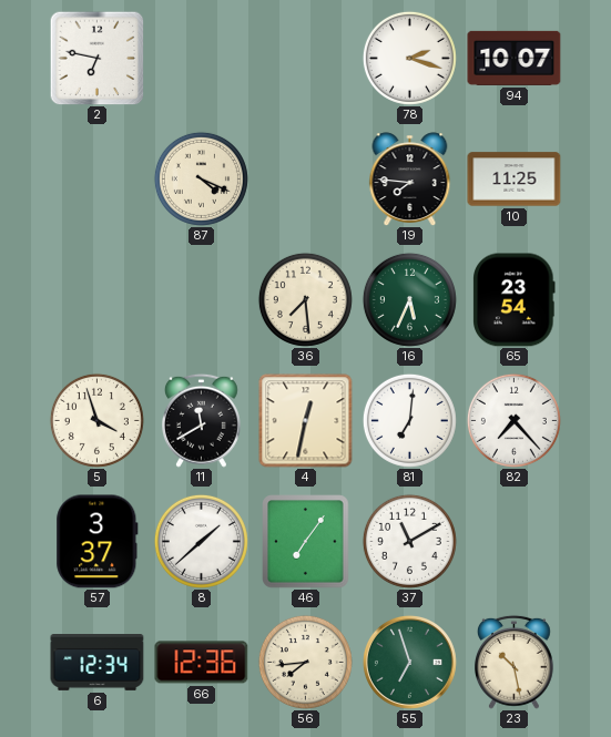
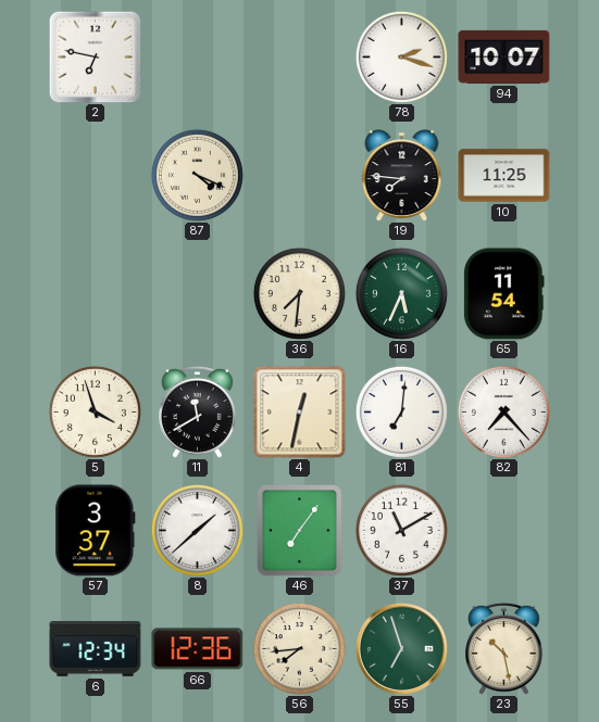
36: 7:29 -> 7:31 (299, 293)
65: 23:54 -> 11:54 (504, 294)
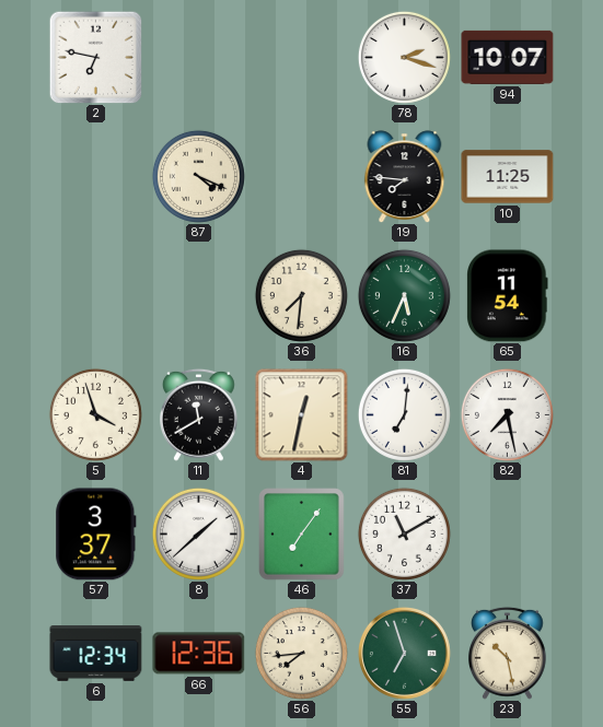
82: 7:23 -> 7:28 (507, 414)
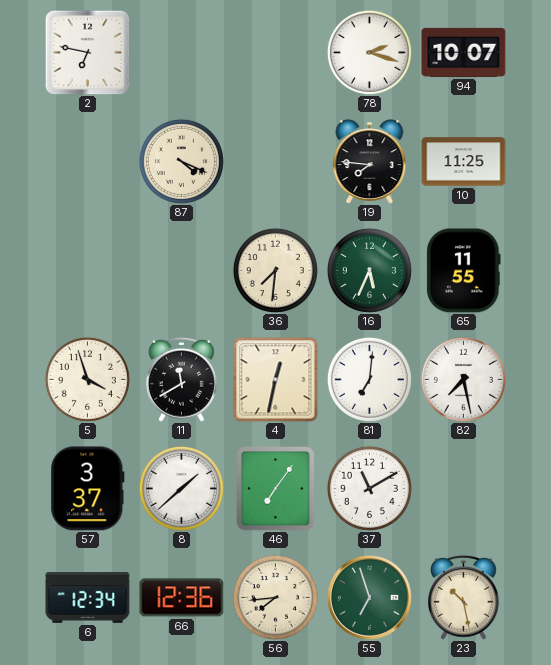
65: 11:54 -> 11:55 (464, 271)
